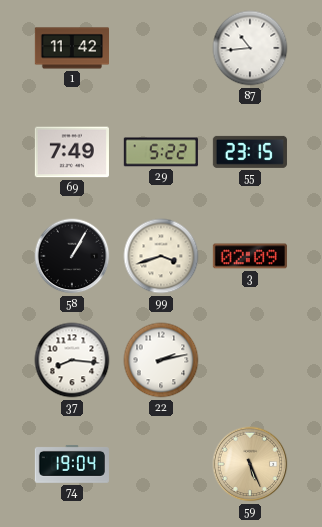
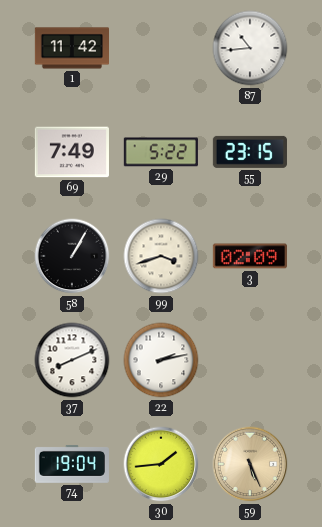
37: 8:16 -> 8:11 (72, 360)
30: none -> 1:44 (161, 464)
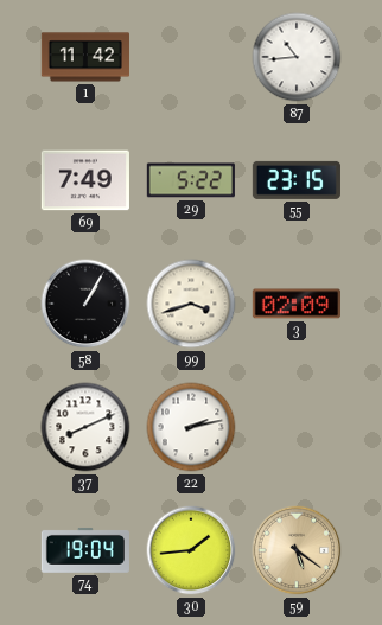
59: 5:26 -> 5:21 (297, 550)
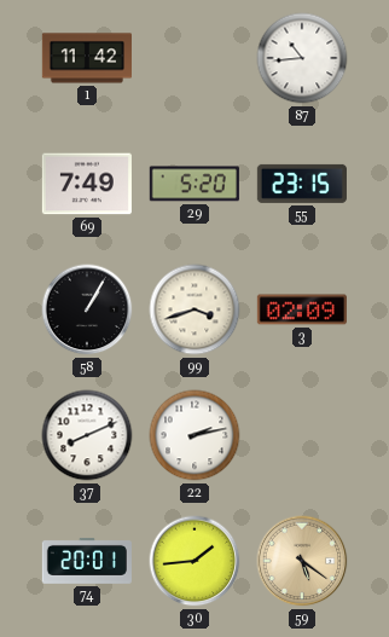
29: 5:22 -> 5:20 (194, 184)
74: 19:04 -> 20:01 (87, 561)
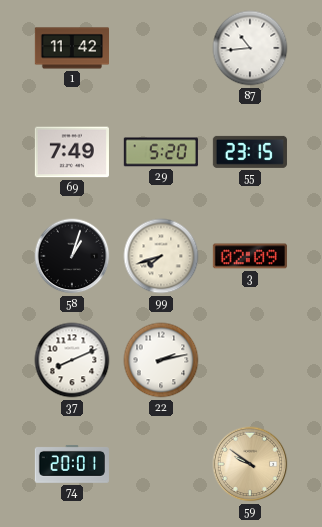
58: 1:05 -> 1:03 (72, 256)
99: 3:42 -> 7:42 (161, 256)
30: 1:44 -> none (194, 561)
59: 5:21 -> 9:51 (250, 464)
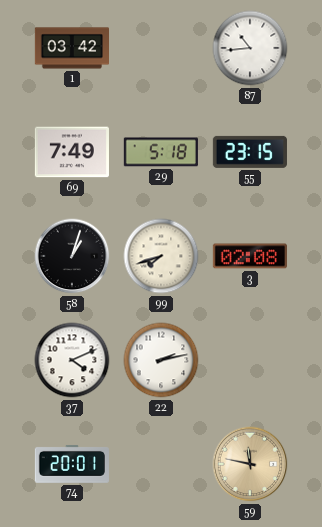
1: 11:42 -> 03:42 (71, 48)
29: 5:20 -> 5:18 (161, 152)
3: 02:09 -> 02:08 (250, 256)
37: 8:11 -> 4:11 (72, 360)
59: 9:51 -> 11:47 (250, 464)
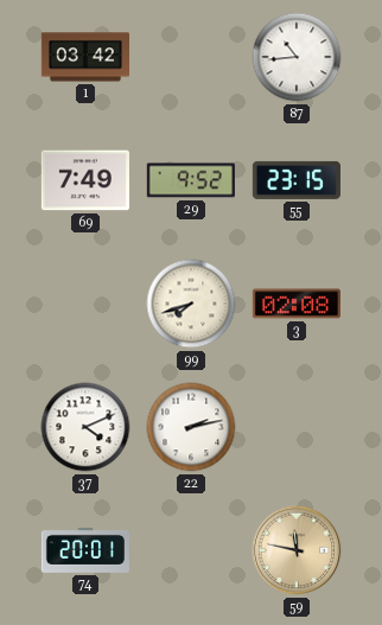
29: 5:18 -> 9:52 (191, 180)
58: 1:03 -> none (72, 256)
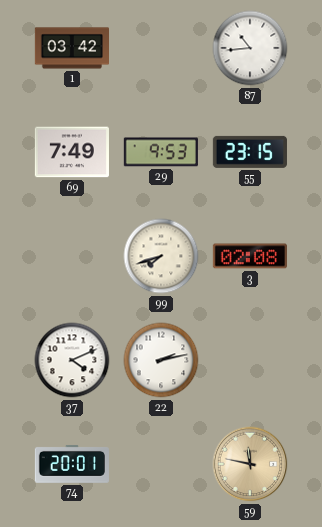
29: 9:52 -> 9:53 (161, 152)
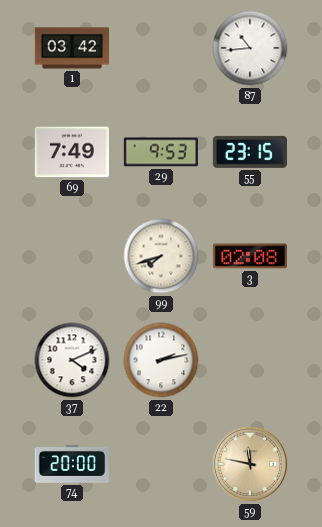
74: 20:01 -> 20:00 (72, 464)
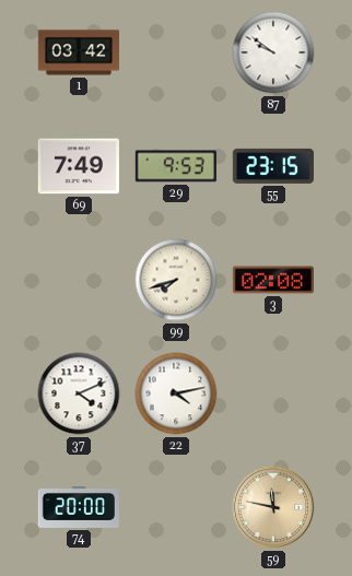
87: 10:44 -> 9:51 (273, 52)
22: 2:13 -> 4:13 (176, 393)
